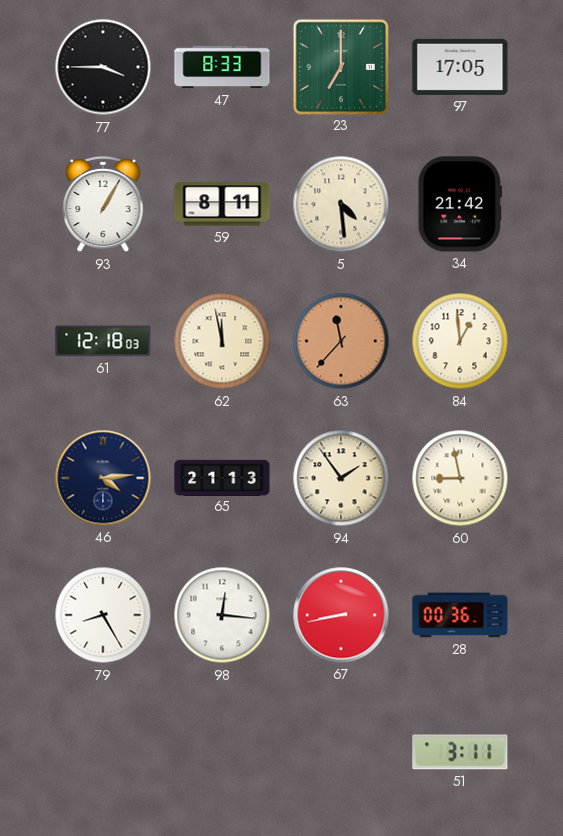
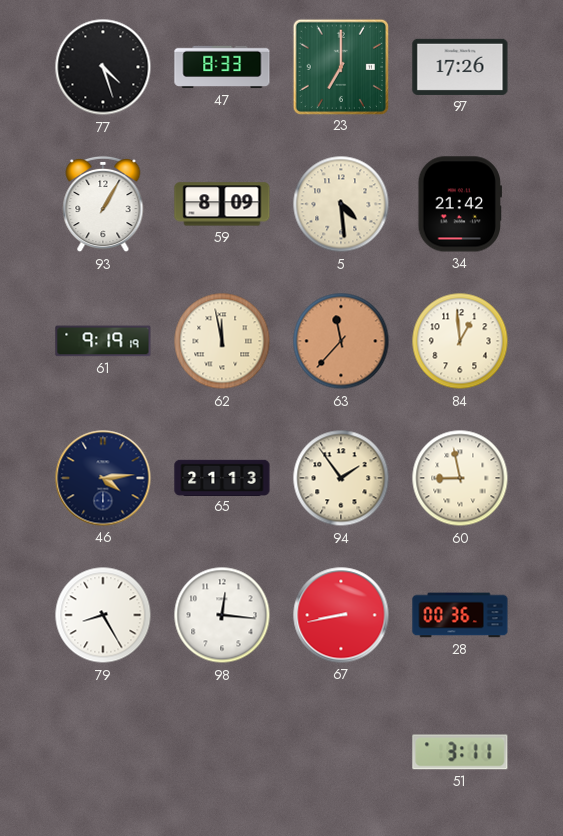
77: 3:45 -> 4:27 (103, 67)
97: 17:05 -> 17:26 (460, 67)
59: 8:11 -> 8:09 (222, 204)
61: 12:18 -> 9:19 (103, 341)
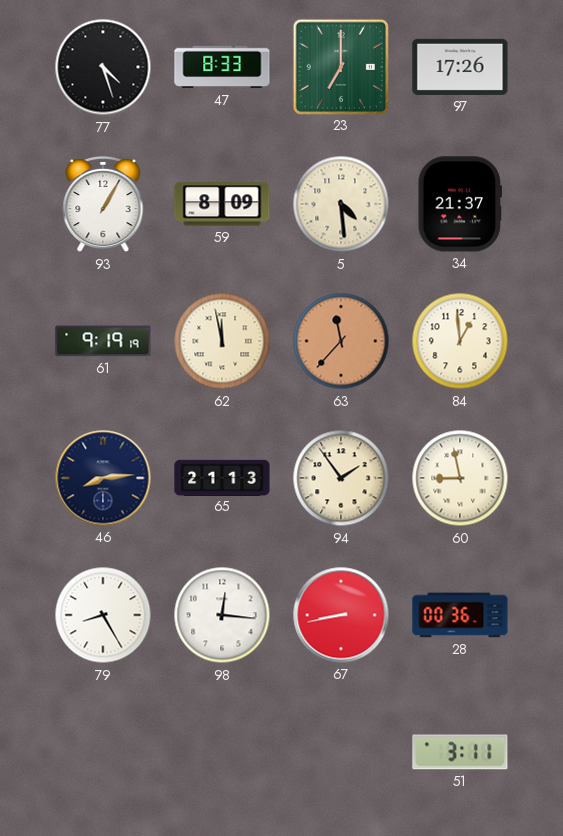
34: 21:42 -> 21:37 (460, 204)
46: 4:14 -> 8:14 (103, 478)
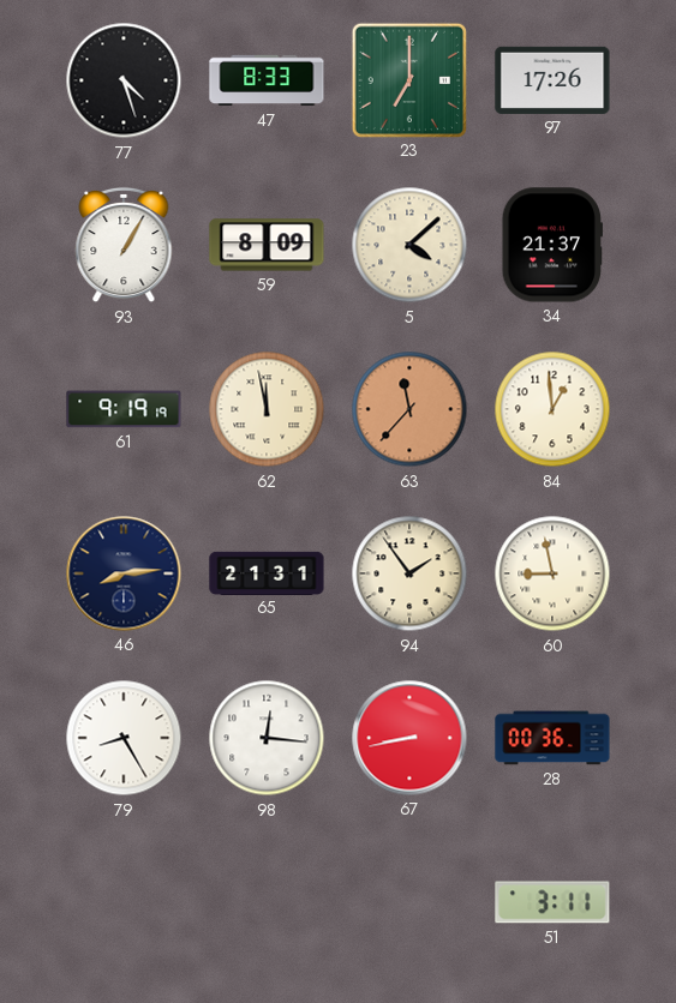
5: 4:29 -> 4:08 (409, 245)
65: 21:13 -> 21:31 (267, 572)
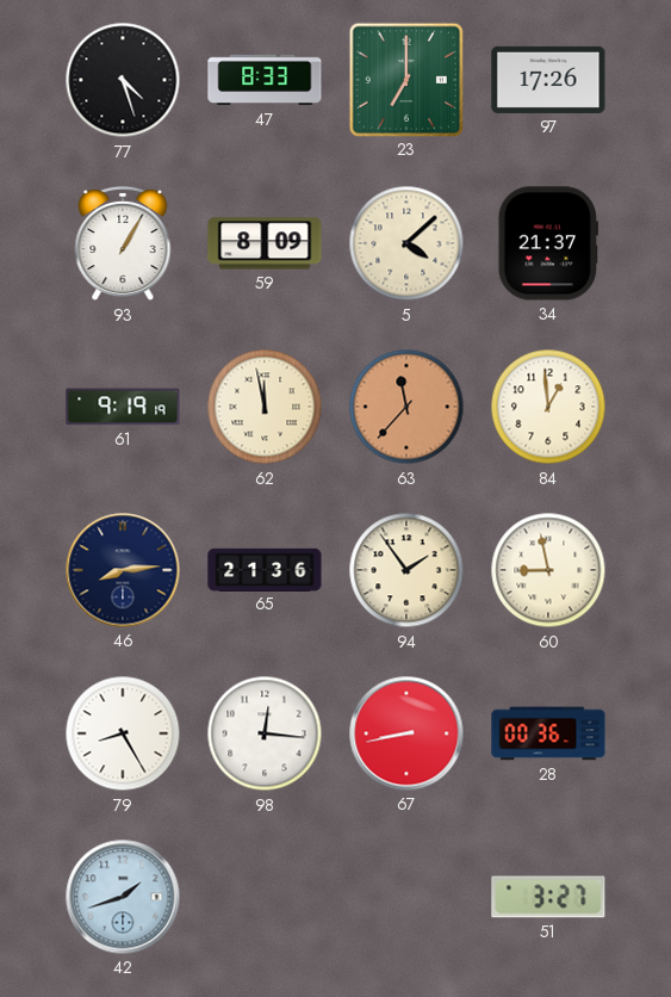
65: 21:31 -> 21:36 (265, 569)
42: none -> 1:42 (123, 897)
51: 3:11 -> 3:27 (548, 897)
